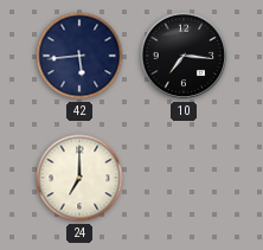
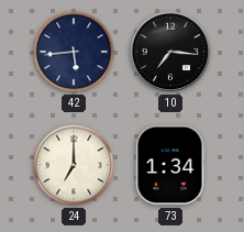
73: none -> 1:34 (170, 165)
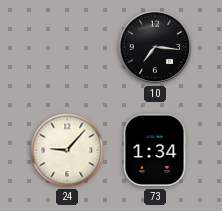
42: 5:44 -> none (74, 52)
24: 7:00 -> 9:07 (67, 150)
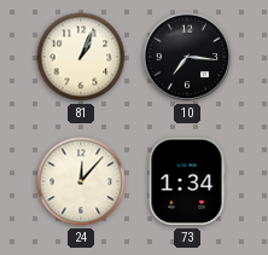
81: none -> 1:04 (81, 57)
24: 9:07 -> 12:07 (81, 181)
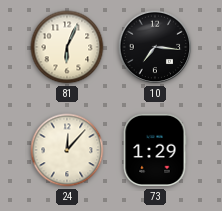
81: 1:04 -> 6:04 (67, 47)
73: 1:34 -> 1:29 (155, 150)
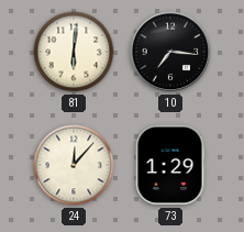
81: 6:04 -> 6:01 (74, 52)
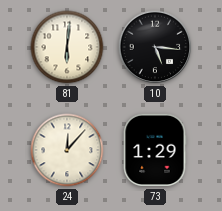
10: 7:16 -> 5:16 (155, 47)
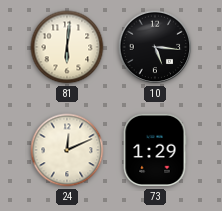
24: 12:07 -> 12:11 (67, 150)
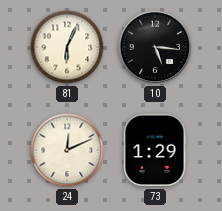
81: 6:01 -> 6:04 (67, 47)
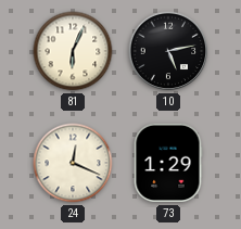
10: 5:16 -> 5:13 (168, 51)
24: 12:11 -> 12:19 (73, 163)
